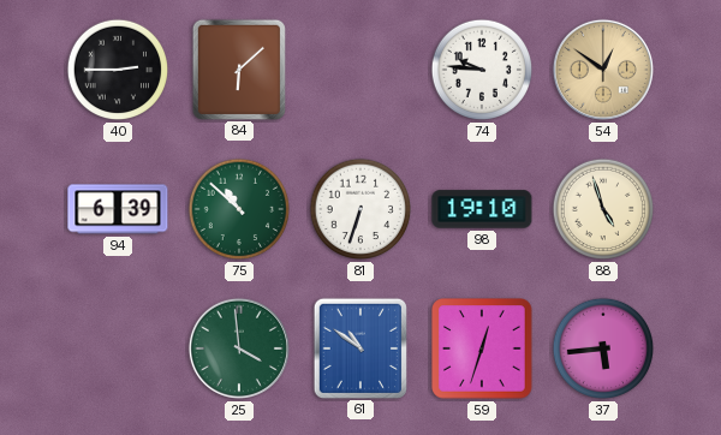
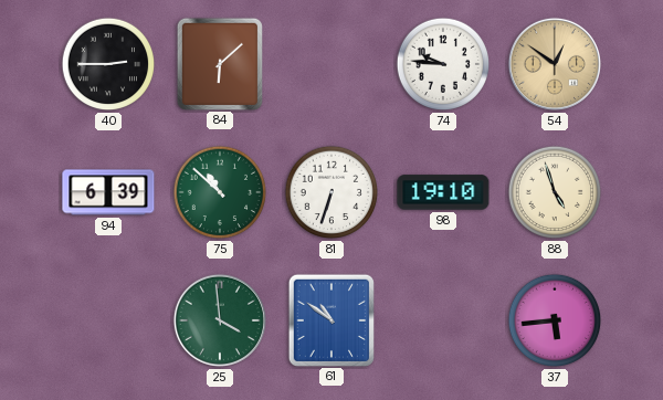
59: 12:33 -> none (482, 348)
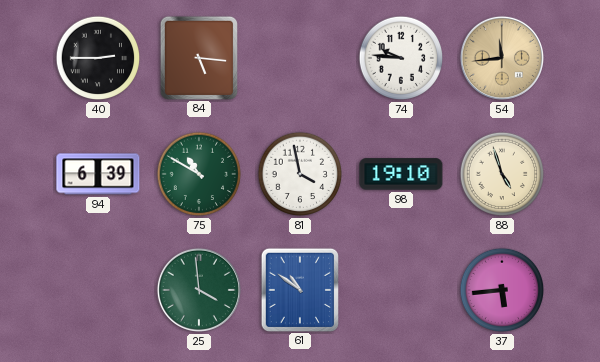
84: 6:08 -> 5:16 (199, 57)
54: 12:51 -> 11:44 (502, 58)
75: 10:52 -> 10:50 (199, 174)
81: 6:33 -> 3:58 (300, 174)
